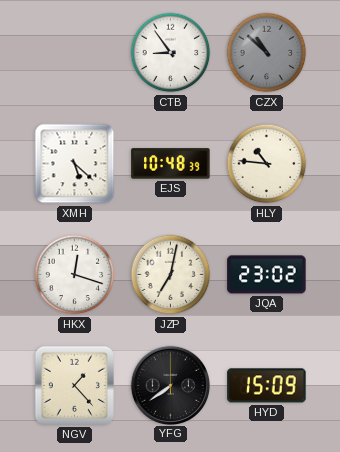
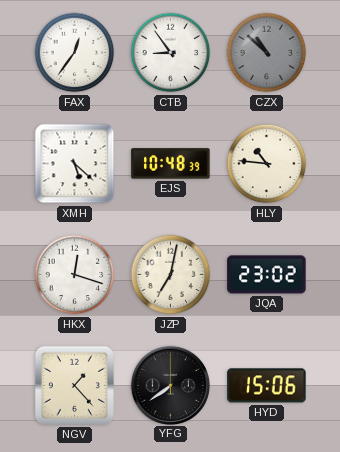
FAX: none -> 12:36 (75, 53)
HYD: 15:09 -> 15:06 (267, 386)
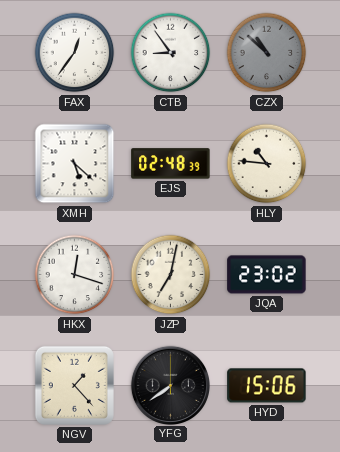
EJS: 10:48 -> 02:48 (171, 164)
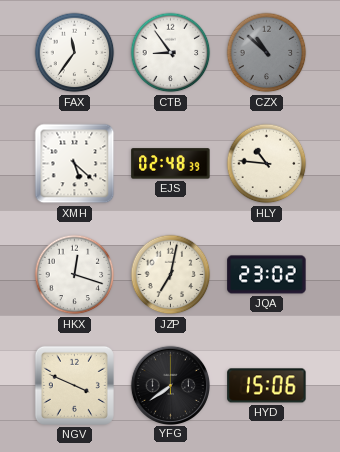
FAX: 12:36 -> 11:36 (75, 53)
NGV: 1:23 -> 3:49 (74, 385)
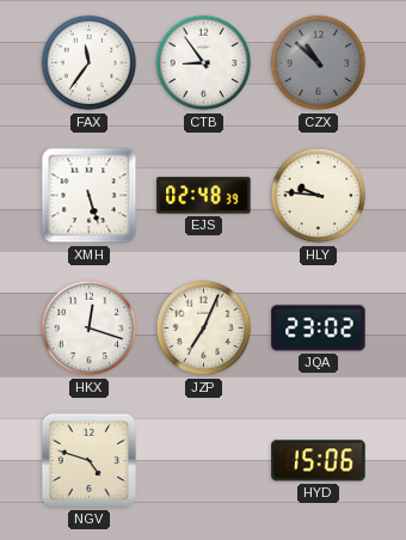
XMH: 5:22 -> 5:27 (90, 196)
HLY: 10:46 -> 9:46 (319, 196)
JZP: 7:02 -> 7:04 (204, 329)
NGV: 3:49 -> 4:48 (88, 460)
YFG: 7:39 -> none (170, 385)
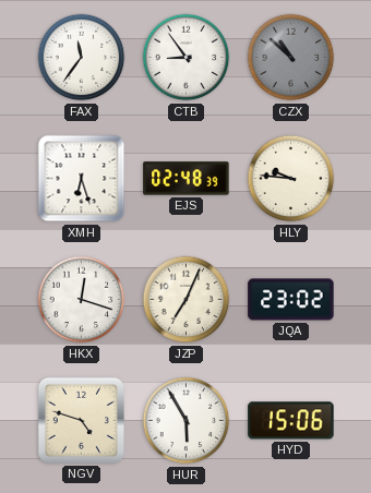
XMH: 5:27 -> 6:27 (82, 179)
HUR: none -> 5:55 (187, 421)
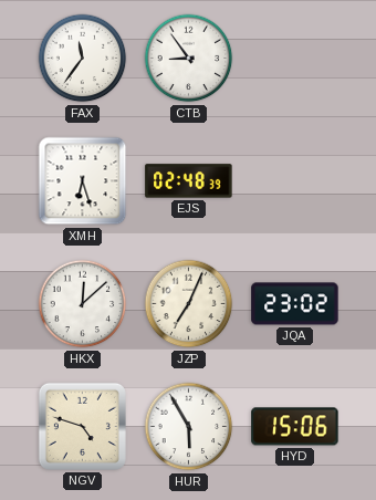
CZX: 10:52 -> none (291, 58)
HLY: 9:46 -> none (291, 179)
HKX: 12:18 -> 12:08 (83, 304)
